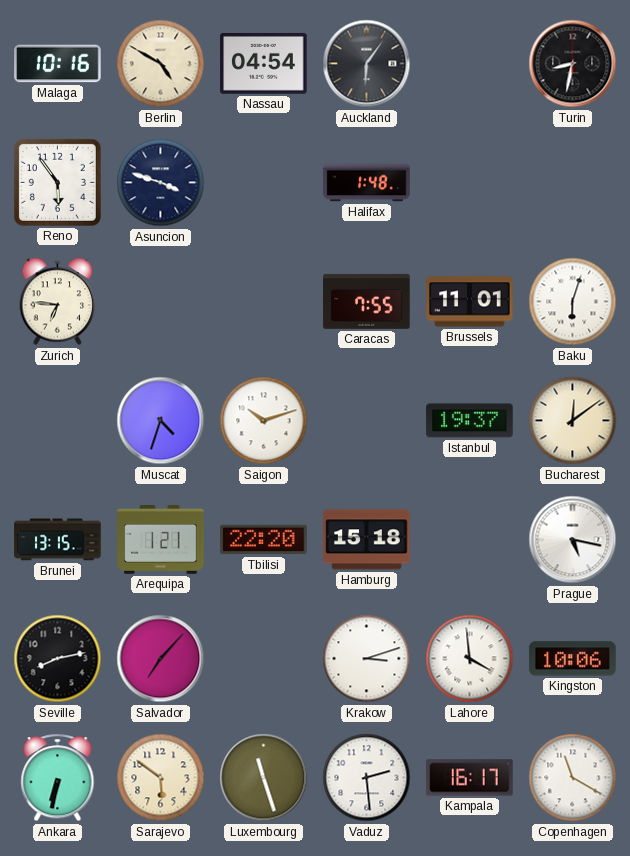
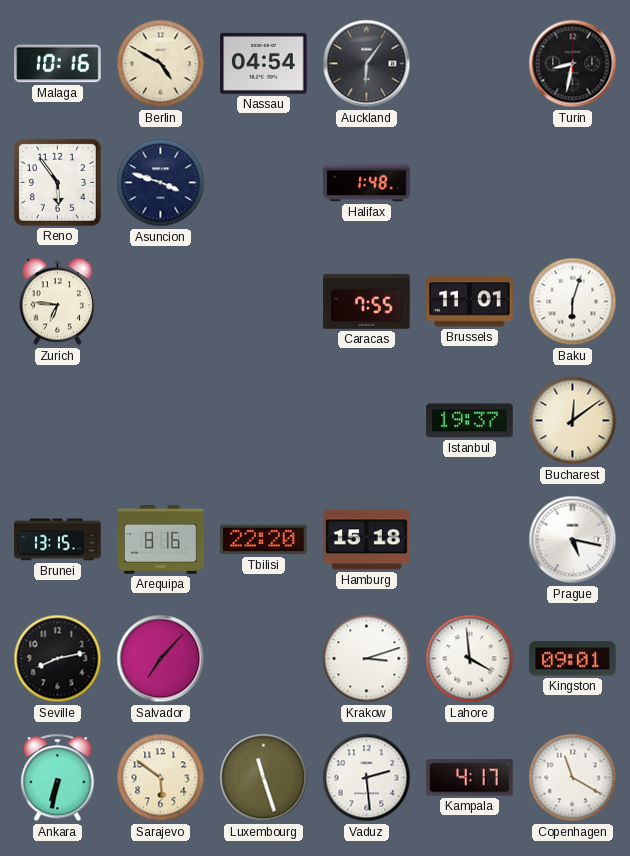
Muscat: 4:33 -> none (161, 421)
Saigon: 10:12 -> none (264, 421)
Arequipa: 1:21 -> 8:16 (161, 540)
Kingston: 10:06 -> 09:01 (573, 659)
Kampala: 16:17 -> 4:17 (470, 778)
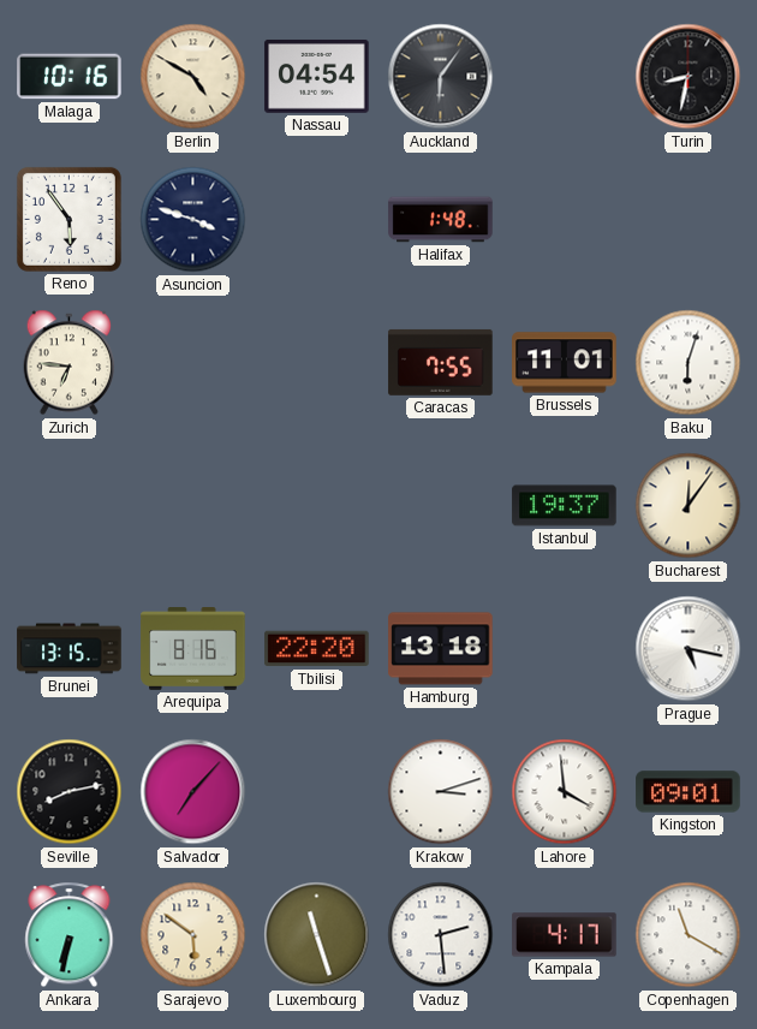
Bucharest: 12:09 -> 12:06 (689, 506)
Hamburg: 15:18 -> 13:18 (441, 649)
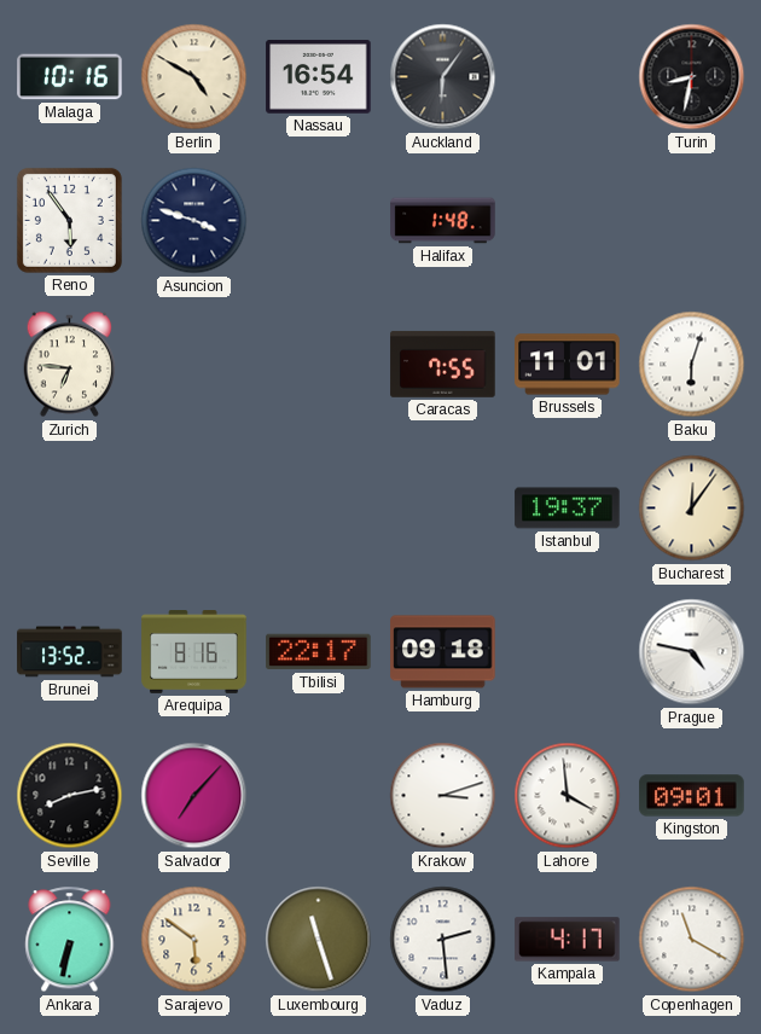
Nassau: 04:54 -> 16:54 (319, 77)
Brunei: 13:15 -> 13:52 (70, 652)
Tbilisi: 22:20 -> 22:17 (319, 652)
Hamburg: 13:18 -> 09:18 (443, 652)
Prague: 5:17 -> 4:47 (692, 652)
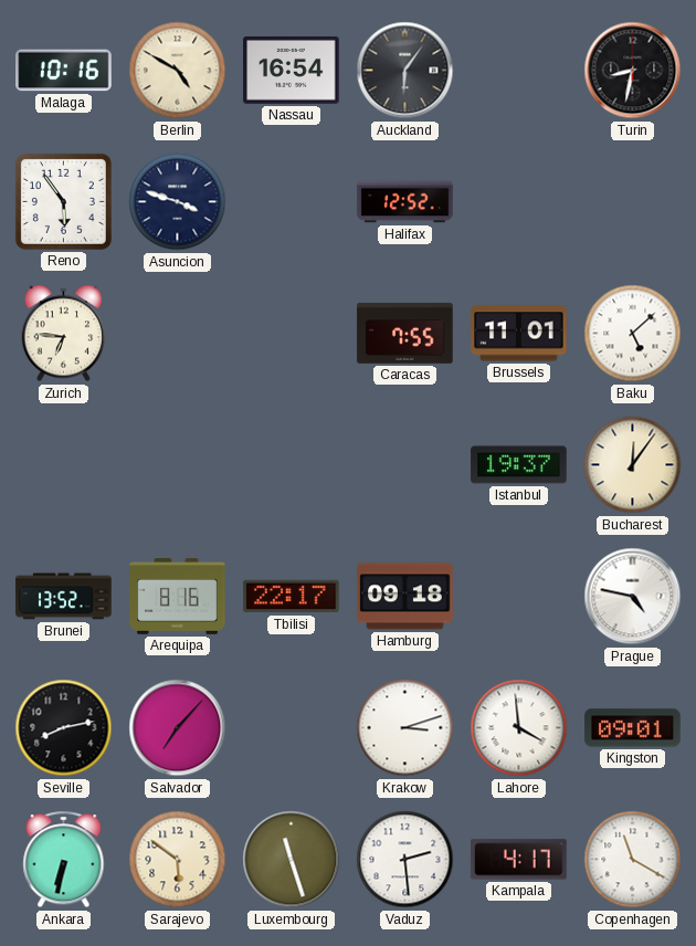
Halifax: 1:48 -> 12:52 (405, 202)
Baku: 6:03 -> 5:08 (633, 334)
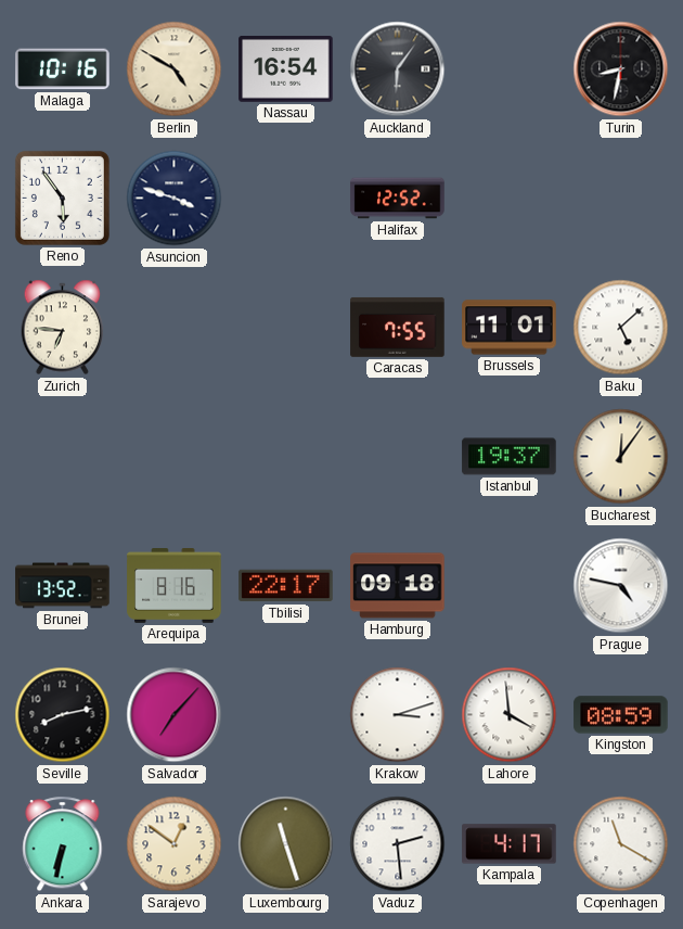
Kingston: 09:01 -> 08:59 (621, 715)
Sarajevo: 5:51 -> 12:51 (175, 844)
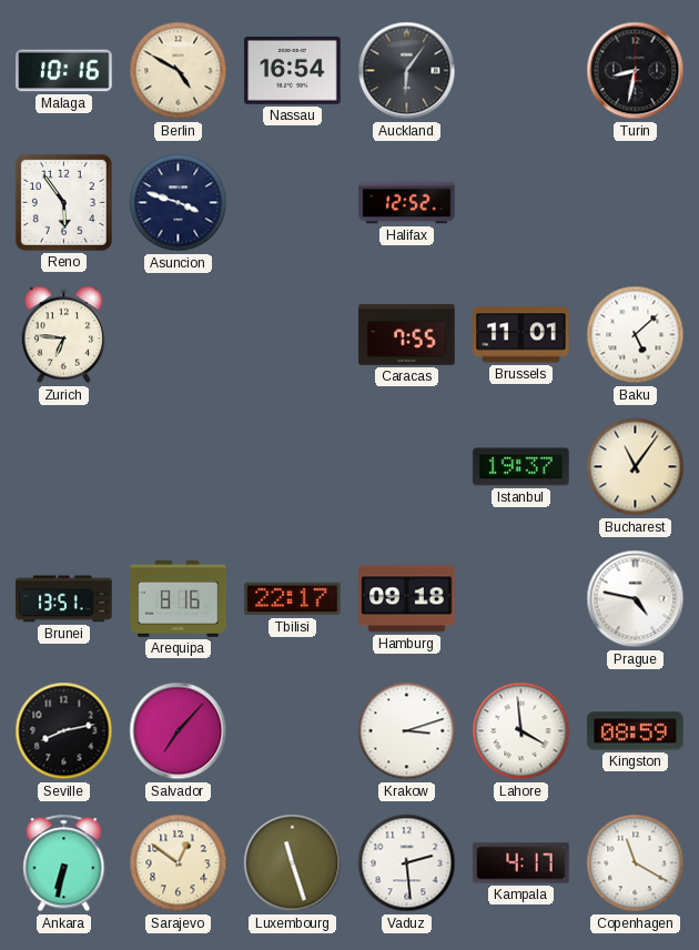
Bucharest: 12:06 -> 11:06 (636, 467)
Brunei: 13:52 -> 13:51 (64, 599)
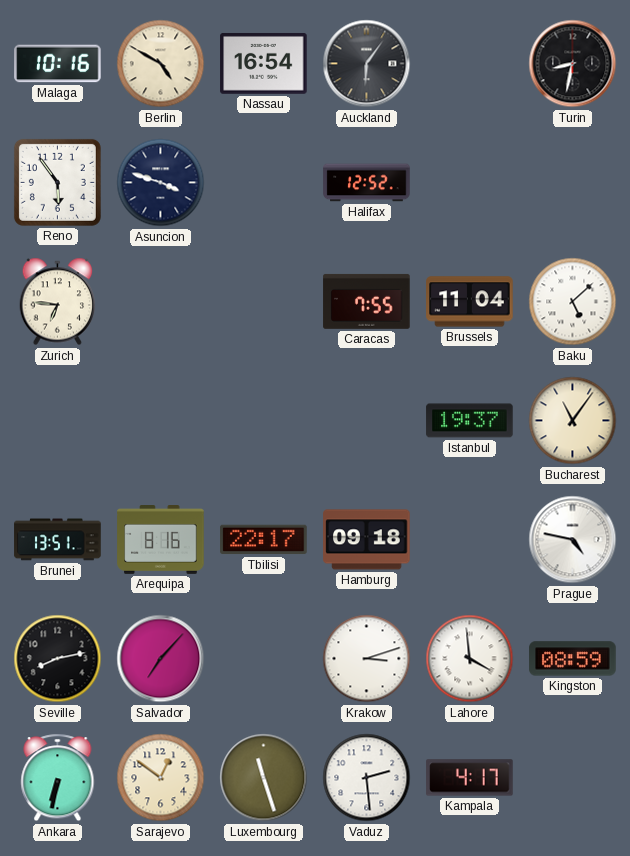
Brussels: 11:01 -> 11:04 (470, 302)
Copenhagen: 11:20 -> none (636, 863)
